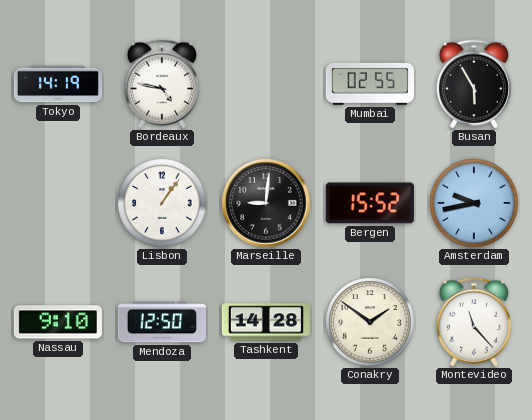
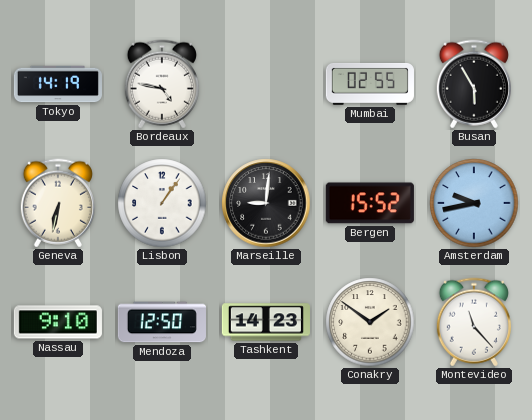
Geneva: none -> 6:32 (58, 203)
Tashkent: 14:28 -> 14:23 (266, 322)
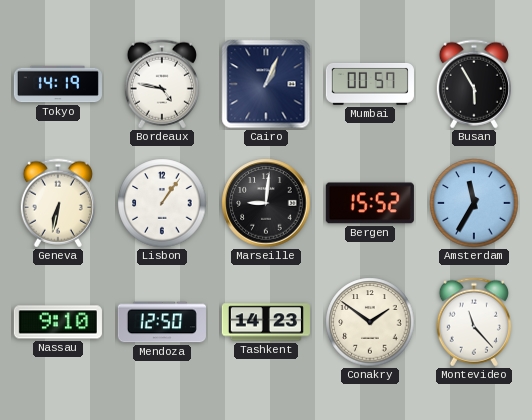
Cairo: none -> 1:04 (266, 84)
Mumbai: 02:55 -> 00:57 (370, 84)
Amsterdam: 9:43 -> 11:35 (474, 203)
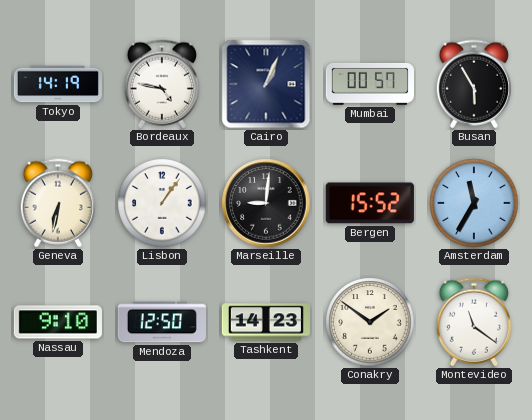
Montevideo: 11:23 -> 11:21 (474, 322)
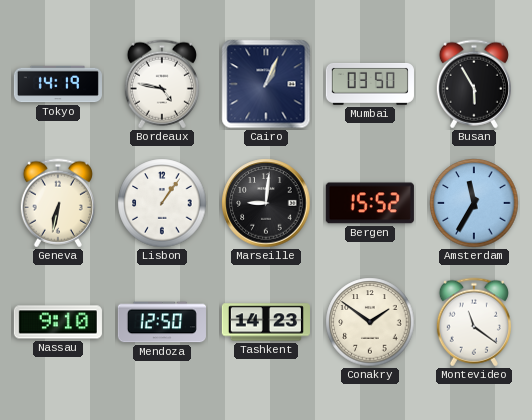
Mumbai: 00:57 -> 03:50 (370, 84)
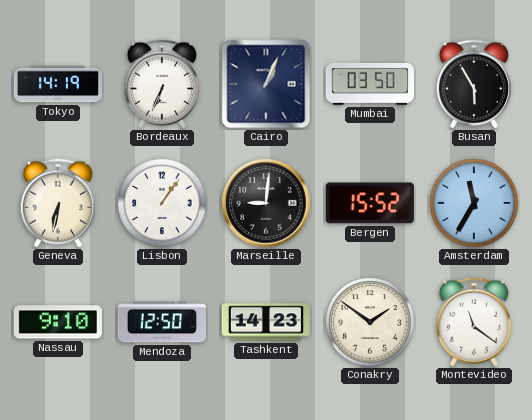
Bordeaux: 4:47 -> 6:34 (162, 84)
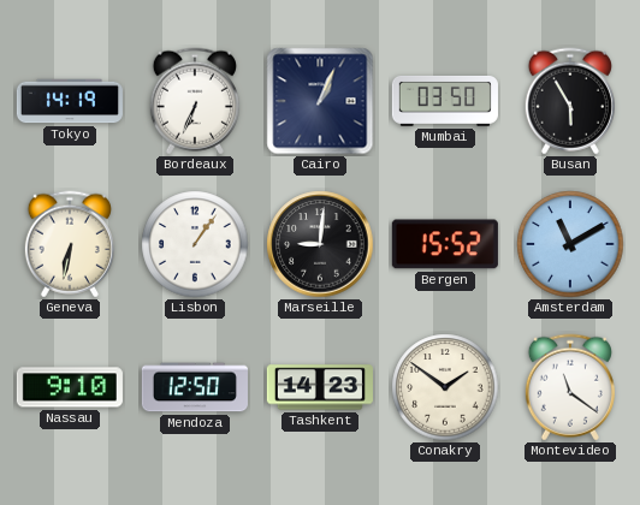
Amsterdam: 11:35 -> 11:10 (570, 244)
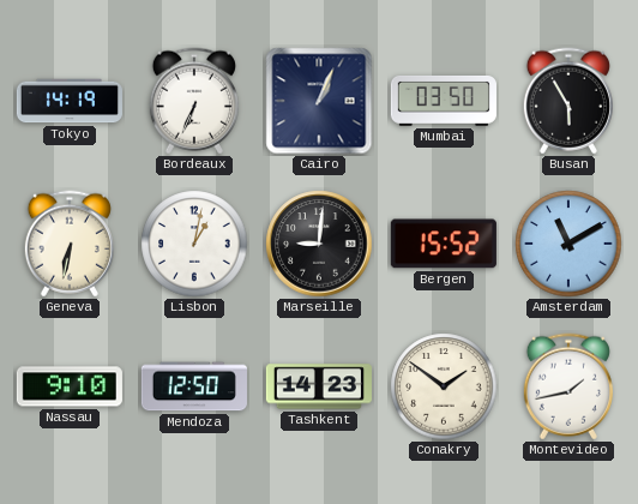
Lisbon: 1:06 -> 1:02 (194, 244)
Montevideo: 11:21 -> 1:43 (568, 386)
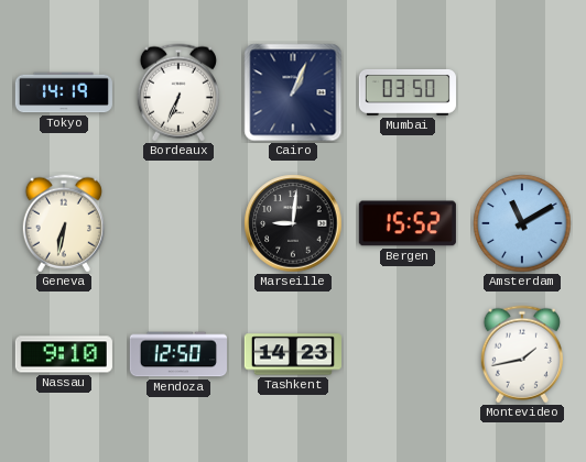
Busan: 5:55 -> none (568, 101)
Lisbon: 1:02 -> none (194, 244)
Conakry: 1:51 -> none (444, 386)
